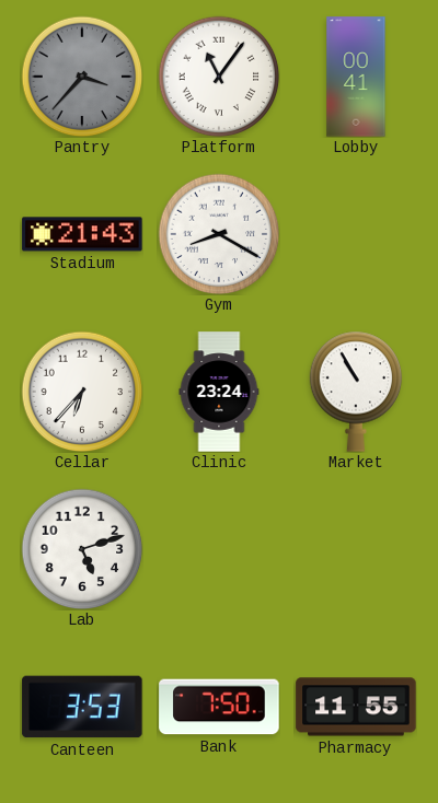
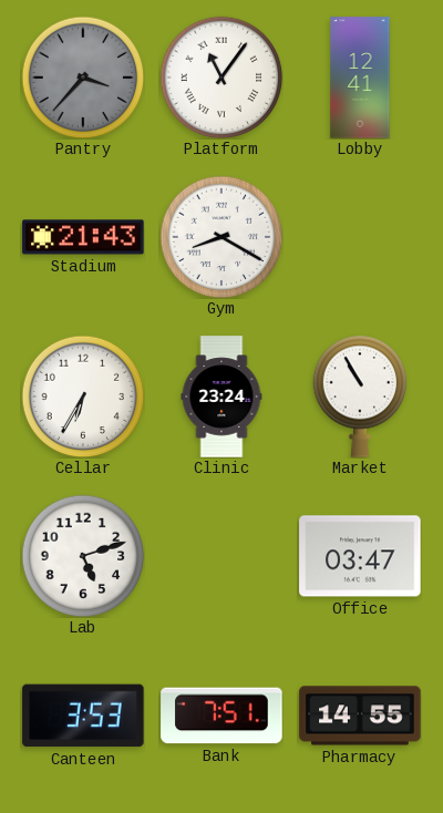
Lobby: 00:41 -> 12:41 (360, 78)
Cellar: 6:37 -> 6:35 (83, 397)
Office: none -> 03:47 (360, 556)
Bank: 7:50 -> 7:51 (221, 716)
Pharmacy: 11:55 -> 14:55 (360, 716)
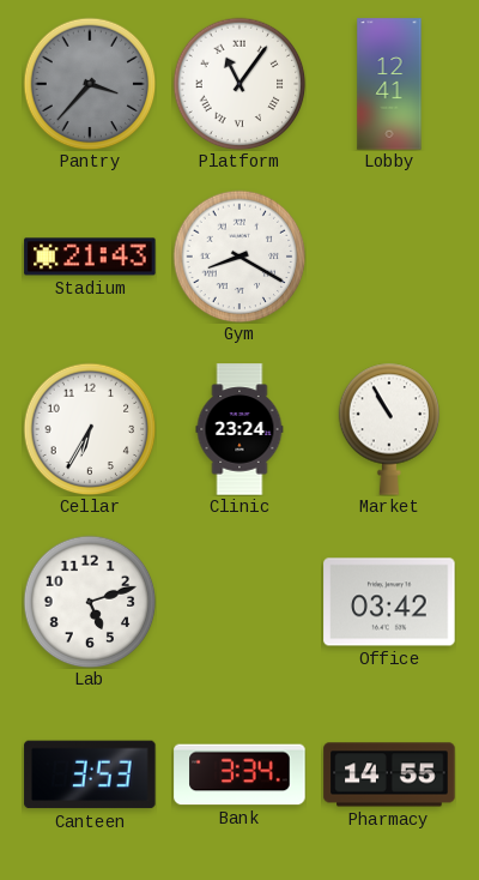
Office: 03:47 -> 03:42 (389, 602)
Bank: 7:51 -> 3:34 (239, 774)
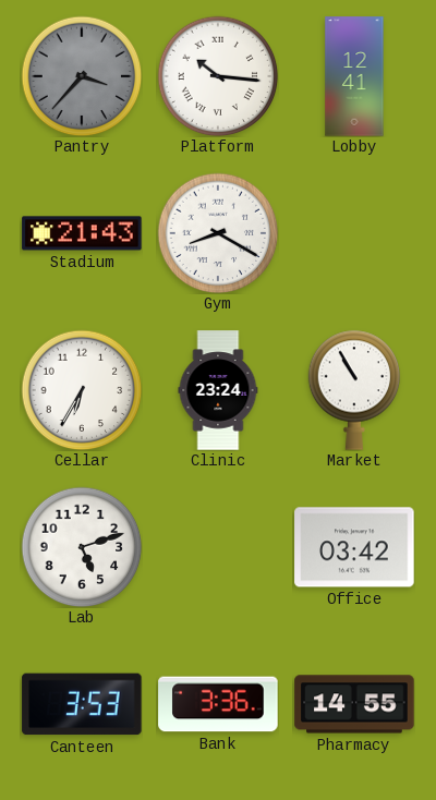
Platform: 11:06 -> 10:16 (218, 76)
Bank: 3:34 -> 3:36 (218, 704)
